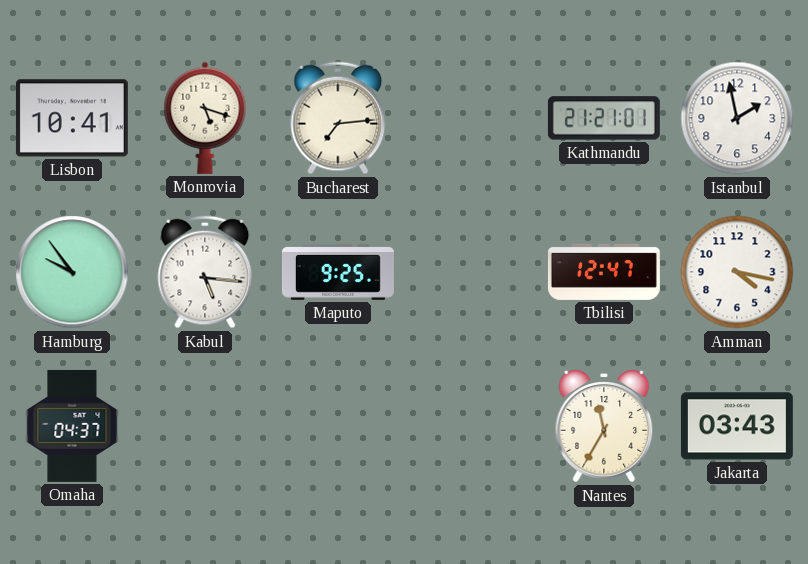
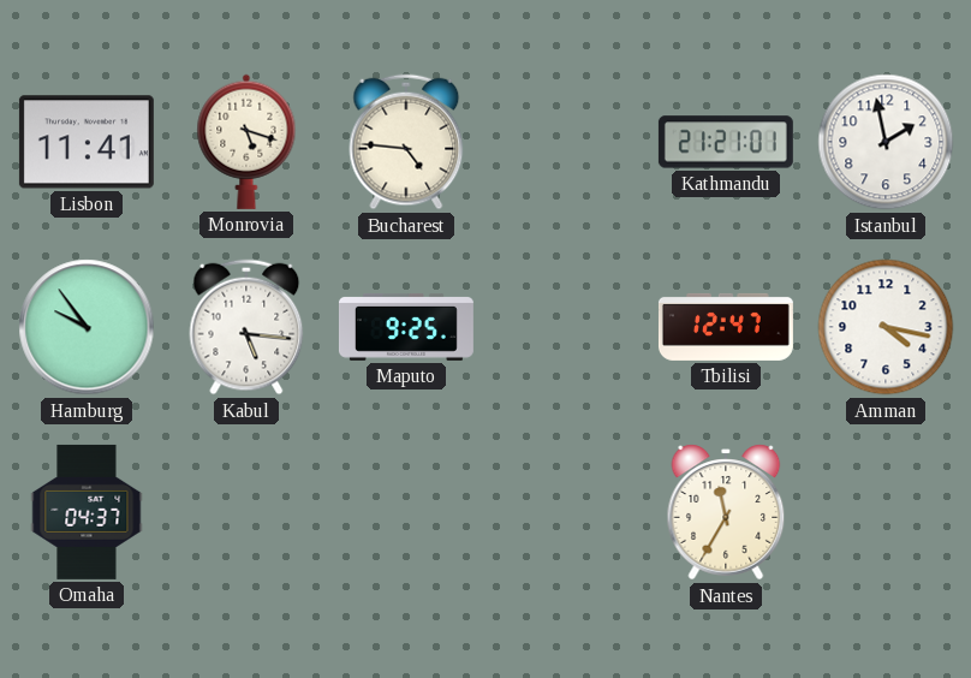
Lisbon: 10:41 -> 11:41 (87, 142)
Bucharest: 7:14 -> 4:46 (406, 142)
Jakarta: 03:43 -> none (737, 426)
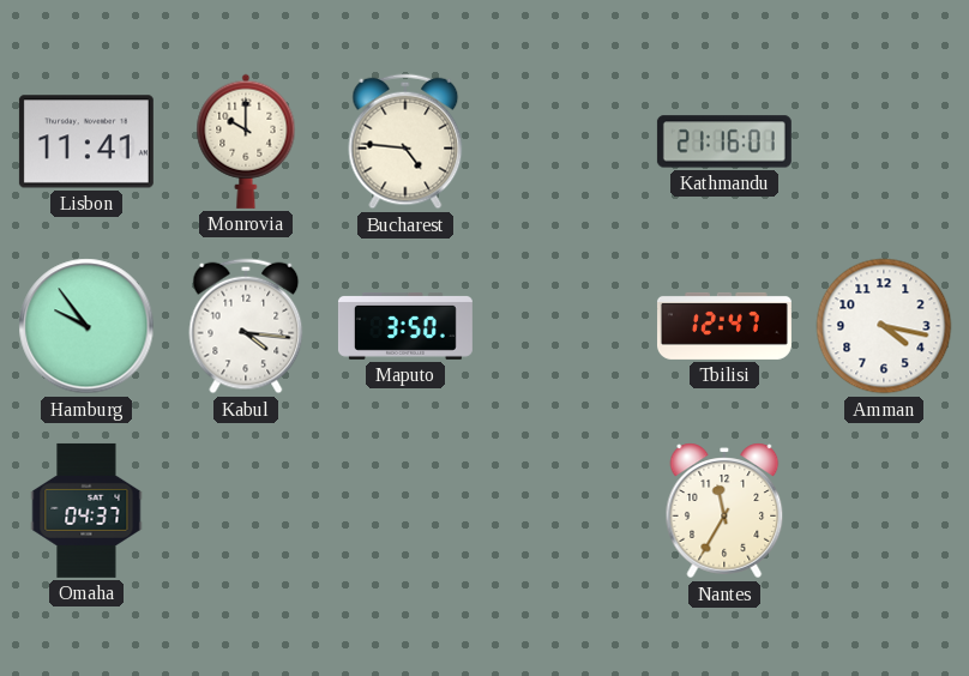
Monrovia: 5:18 -> 10:00 (246, 141)
Kathmandu: 21:21 -> 21:16 (724, 141)
Istanbul: 1:58 -> none (886, 142)
Kabul: 5:16 -> 4:16 (246, 326)
Maputo: 9:25 -> 3:50 (405, 326)
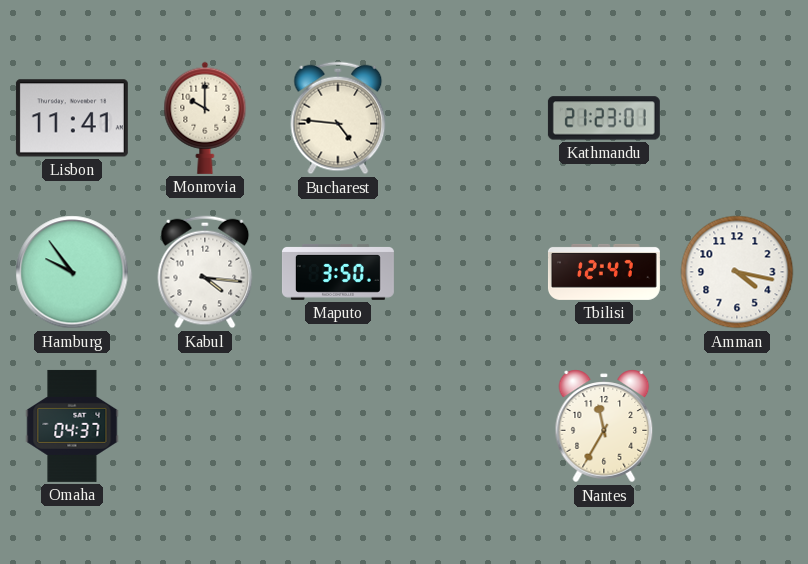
Kathmandu: 21:16 -> 21:23 (604, 118)
